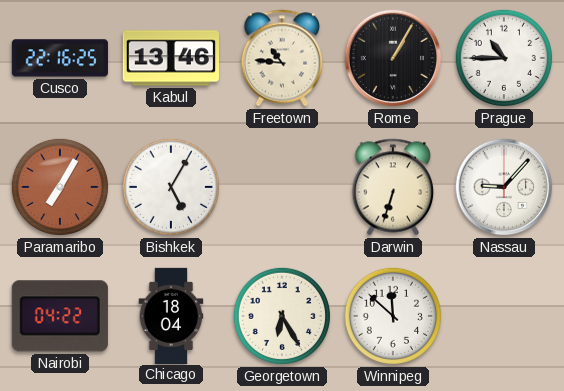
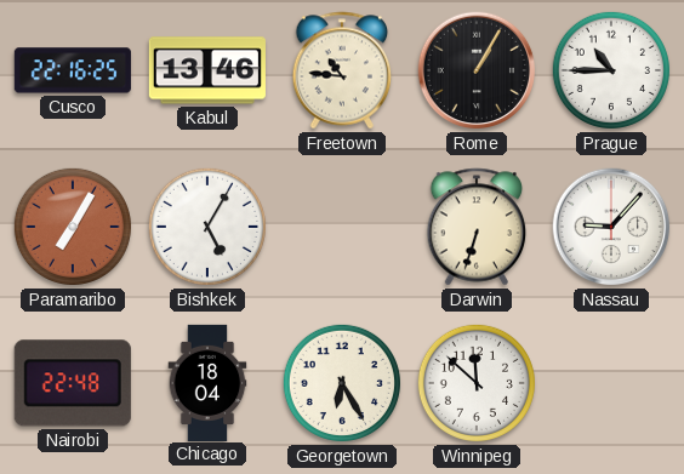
Nairobi: 04:22 -> 22:48 (73, 383)
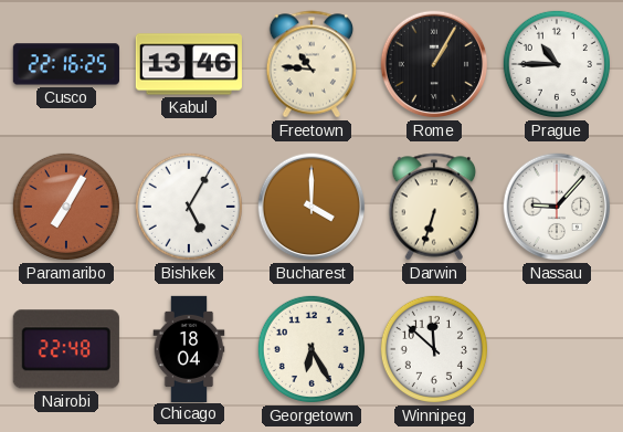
Bucharest: none -> 4:00 (311, 207)
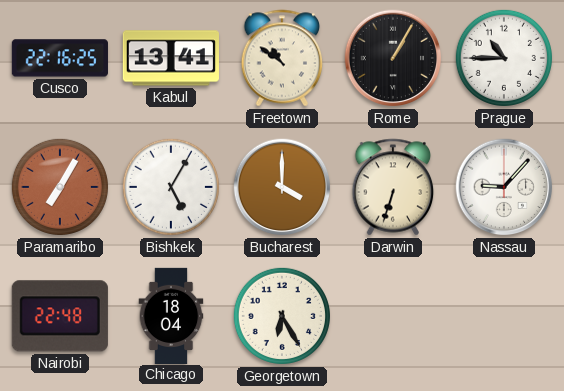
Kabul: 13:46 -> 13:41 (171, 58)
Freetown: 10:46 -> 10:51 (282, 58)
Winnipeg: 11:52 -> none (434, 349)
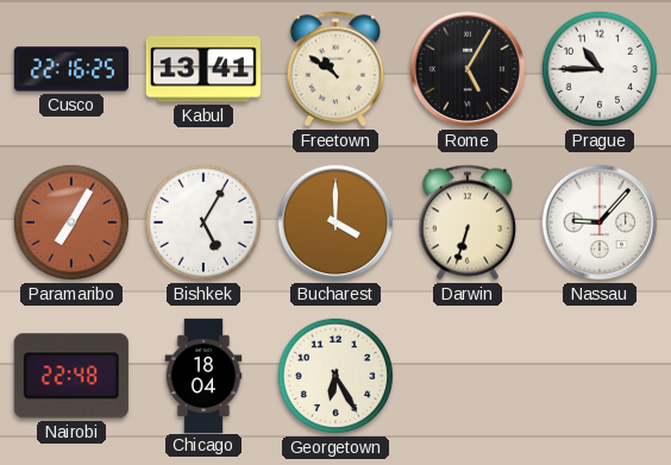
Rome: 1:05 -> 5:05 (468, 69)
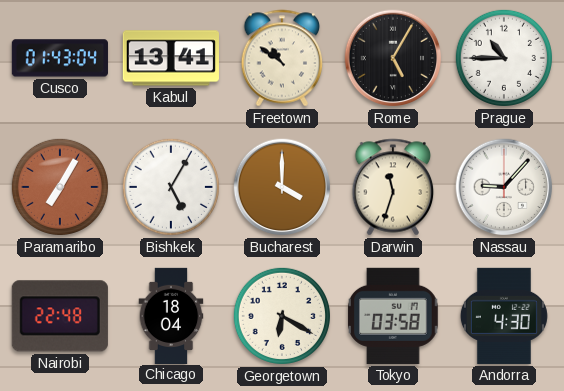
Cusco: 22:16 -> 01:43 (60, 58)
Darwin: 6:33 -> 11:33 (393, 187)
Georgetown: 6:25 -> 6:20 (282, 316)
Tokyo: none -> 03:58 (393, 316)
Andorra: none -> 4:30 (504, 316)
